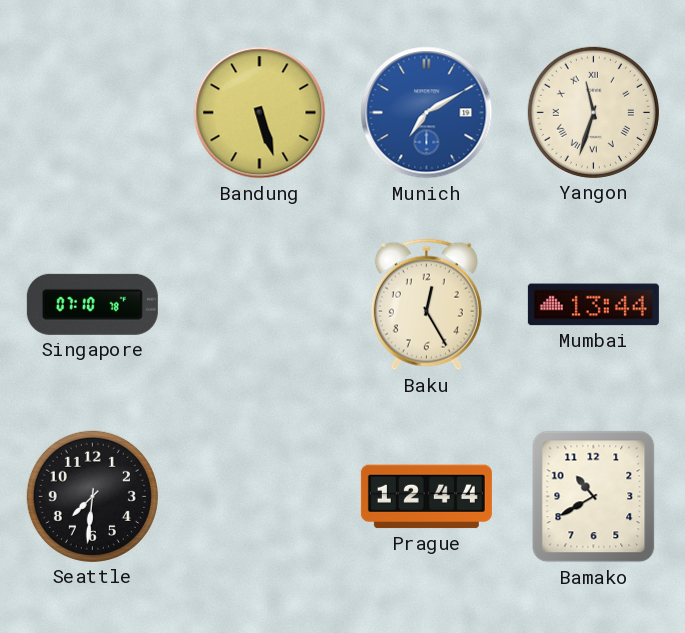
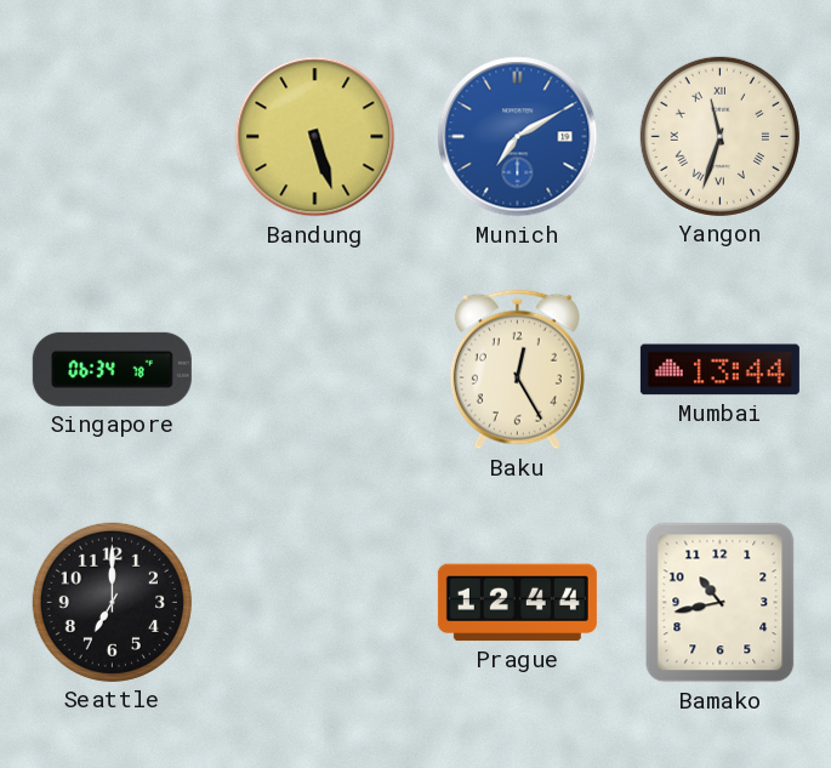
Singapore: 07:10 -> 06:34 (112, 369)
Seattle: 7:31 -> 7:00 (112, 602)
Bamako: 10:40 -> 10:43 (721, 603)
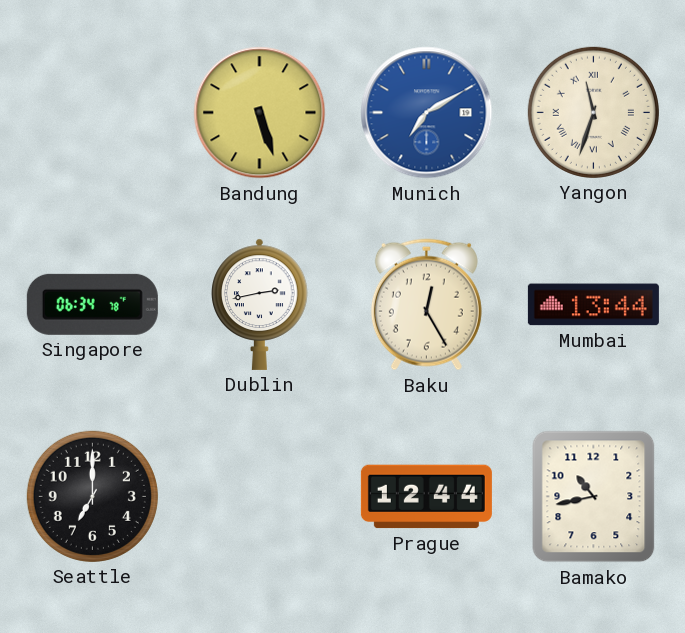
Dublin: none -> 2:43 (260, 304)
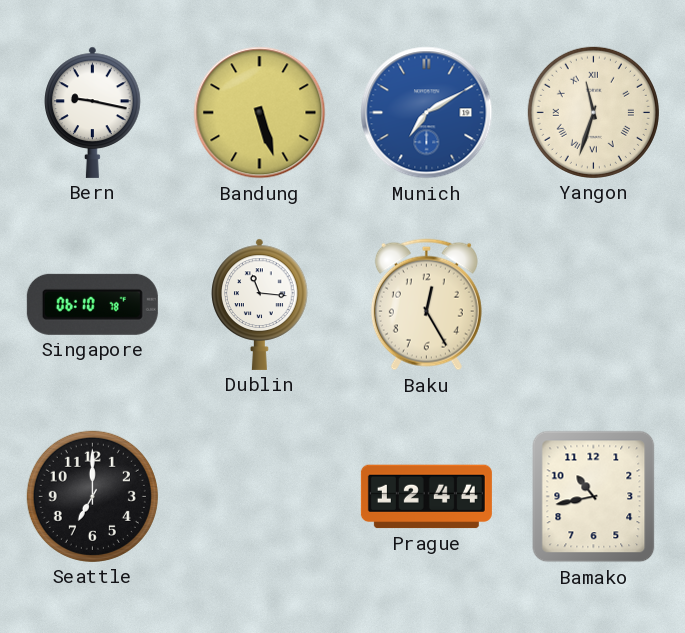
Bern: none -> 9:17 (93, 112)
Singapore: 06:34 -> 06:10 (92, 304)
Dublin: 2:43 -> 11:16 (260, 304)
Mumbai: 13:44 -> none (593, 305)
